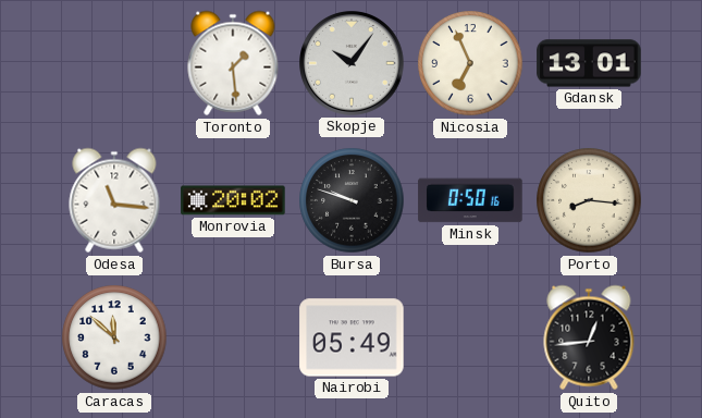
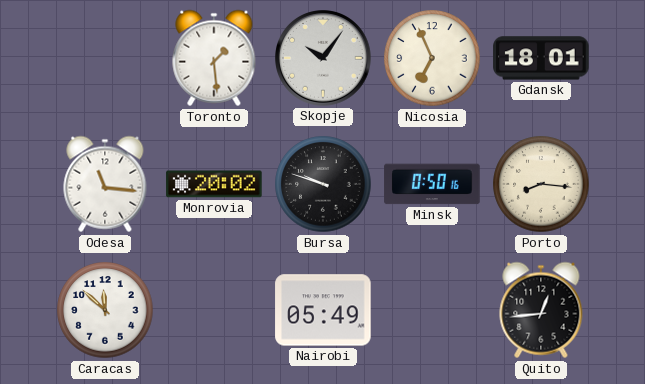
Gdansk: 13:01 -> 18:01 (541, 58)
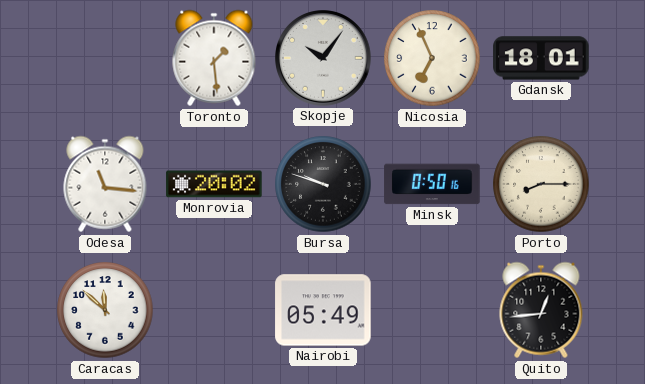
Porto: 8:16 -> 8:15 (541, 184)
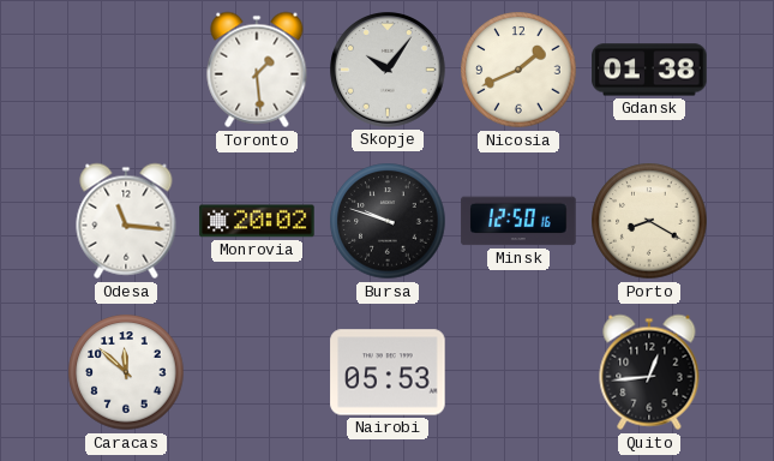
Nicosia: 6:56 -> 1:41 (518, 70)
Gdansk: 18:01 -> 01:38 (649, 70)
Minsk: 0:50 -> 12:50 (518, 221)
Porto: 8:15 -> 8:20 (649, 221)
Nairobi: 05:49 -> 05:53 (388, 372)
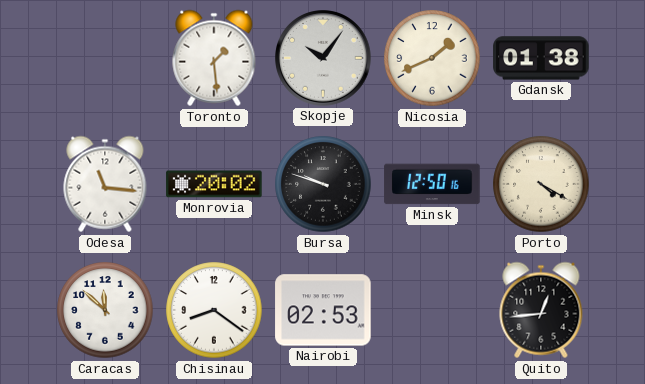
Porto: 8:20 -> 4:20 (541, 184)
Chisinau: none -> 8:21 (214, 310)
Nairobi: 05:53 -> 02:53 (323, 310)
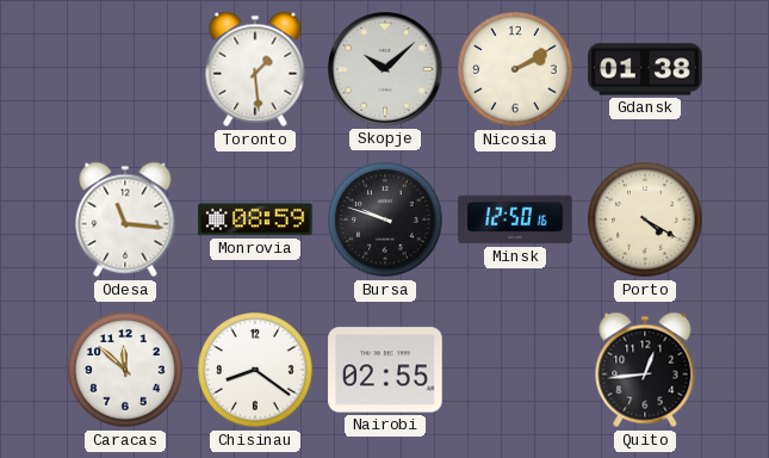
Skopje: 10:06 -> 10:08 (385, 69)
Nicosia: 1:41 -> 2:10 (515, 69)
Monrovia: 20:02 -> 08:59 (255, 219)
Nairobi: 02:53 -> 02:55 (385, 370)
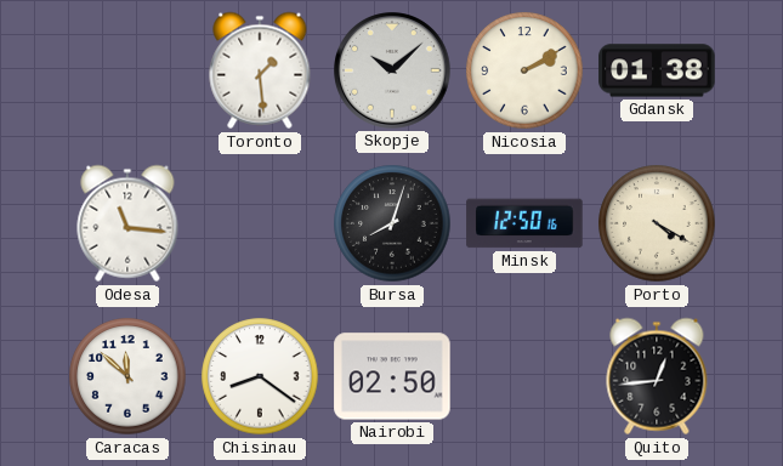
Monrovia: 08:59 -> none (255, 219)
Bursa: 9:48 -> 8:03 (392, 223)
Nairobi: 02:55 -> 02:50 (392, 376)
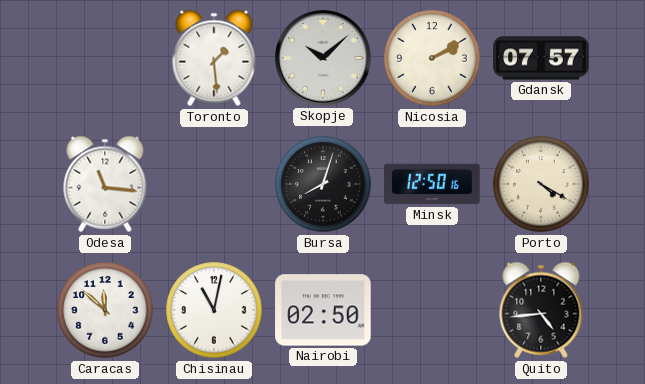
Gdansk: 01:38 -> 07:57 (541, 58)
Chisinau: 8:21 -> 11:02 (214, 310)
Quito: 12:44 -> 4:44 (541, 310)
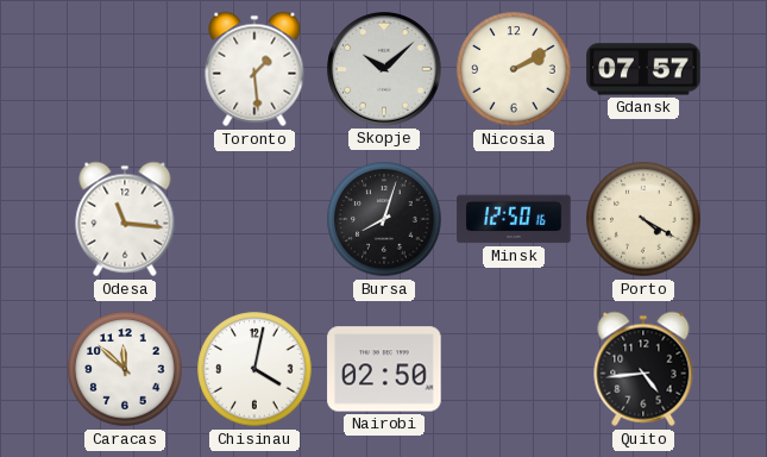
Chisinau: 11:02 -> 4:02 (254, 369)
